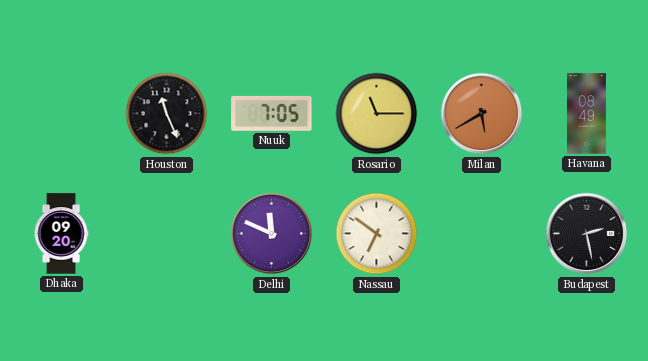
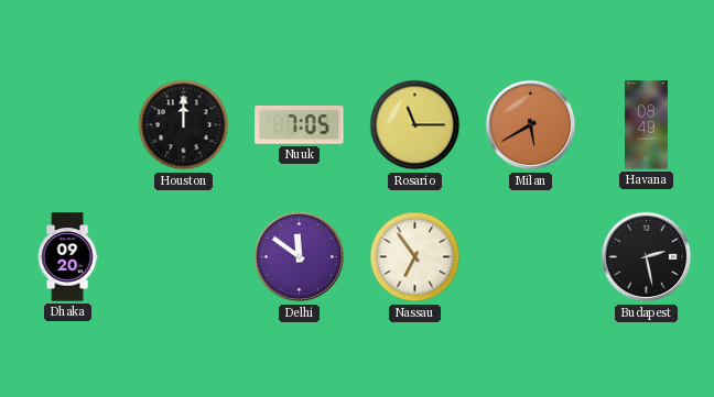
Houston: 11:26 -> 12:00 (184, 125)
Delhi: 11:49 -> 11:51 (300, 257)
Nassau: 6:51 -> 6:54 (415, 257)
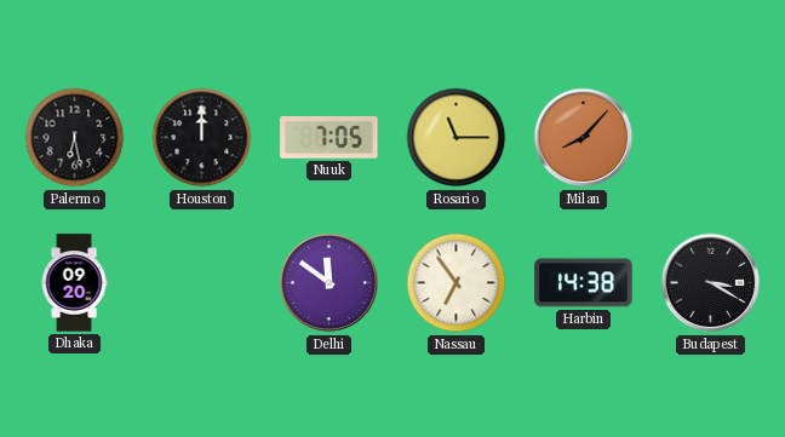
Palermo: none -> 6:28 (75, 138)
Milan: 5:40 -> 8:07 (584, 138)
Havana: 08:49 -> none (646, 125)
Harbin: none -> 14:38 (584, 283)
Budapest: 2:28 -> 3:20 (711, 283)
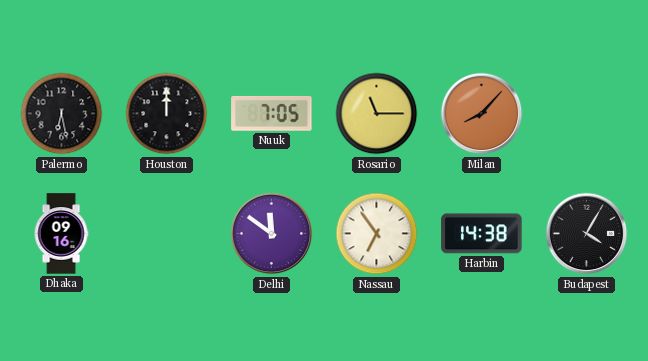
Dhaka: 09:20 -> 09:16 (61, 234)
Budapest: 3:20 -> 4:05 (587, 234)
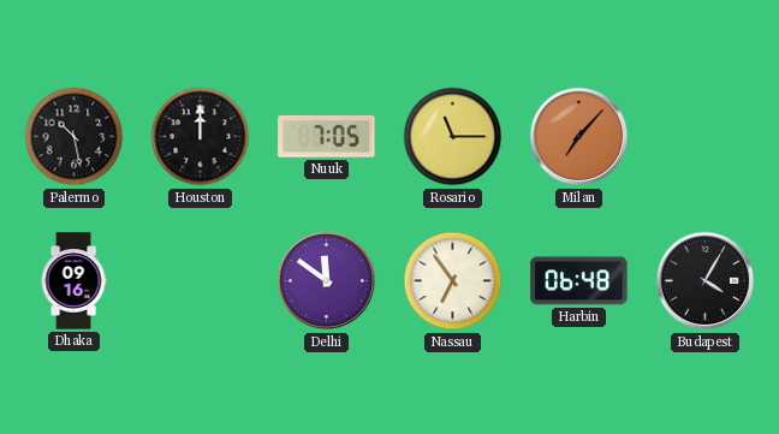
Palermo: 6:28 -> 10:28 (75, 137)
Milan: 8:07 -> 7:07 (579, 137)
Harbin: 14:38 -> 06:48 (579, 281)
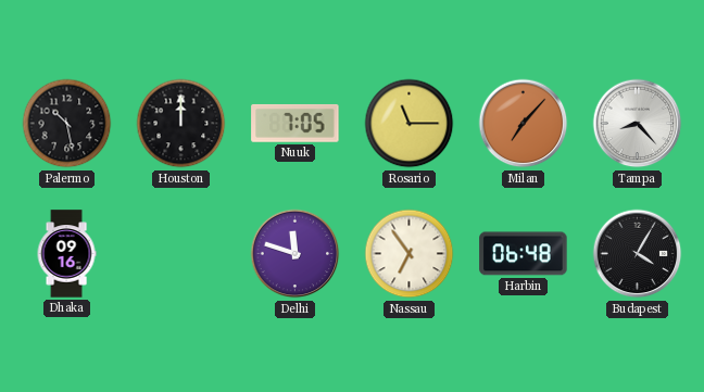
Tampa: none -> 8:23 (638, 124)
Delhi: 11:51 -> 11:48 (296, 254)
